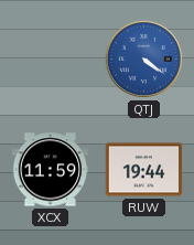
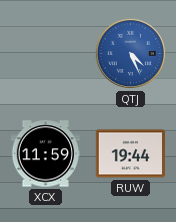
QTJ: 4:21 -> 4:26 (130, 53)
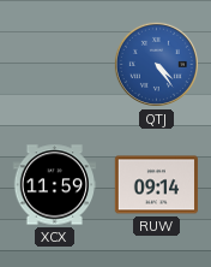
QTJ: 4:26 -> 4:24 (156, 64)
RUW: 19:44 -> 09:14 (157, 185)
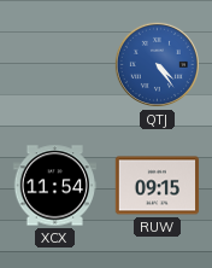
XCX: 11:59 -> 11:54 (55, 186)
RUW: 09:14 -> 09:15 (158, 186)
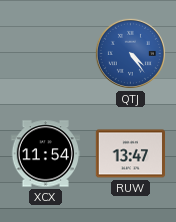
RUW: 09:15 -> 13:47 (131, 154)
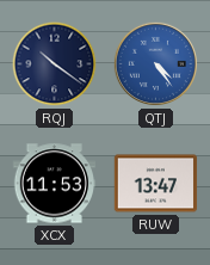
RQJ: none -> 10:21 (55, 64)
XCX: 11:54 -> 11:53 (55, 184)
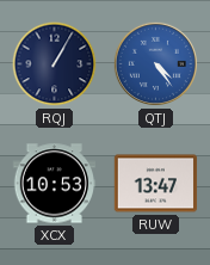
RQJ: 10:21 -> 1:05 (55, 64)
XCX: 11:53 -> 10:53 (55, 184)
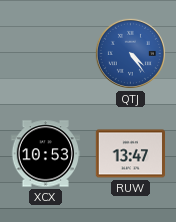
RQJ: 1:05 -> none (55, 64)
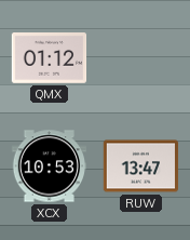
QMX: none -> 01:12 (50, 58)
QTJ: 4:24 -> none (130, 53)
